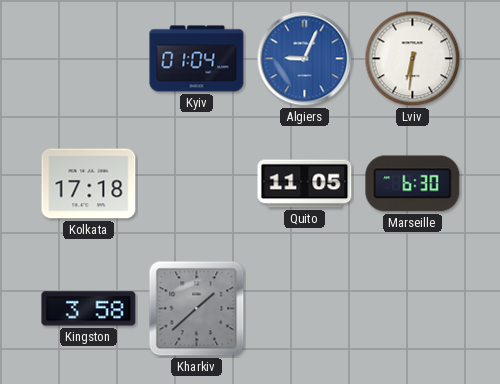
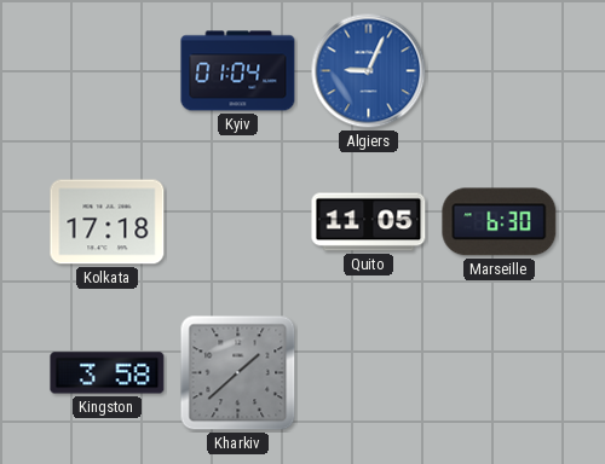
Lviv: 6:31 -> none (413, 59)
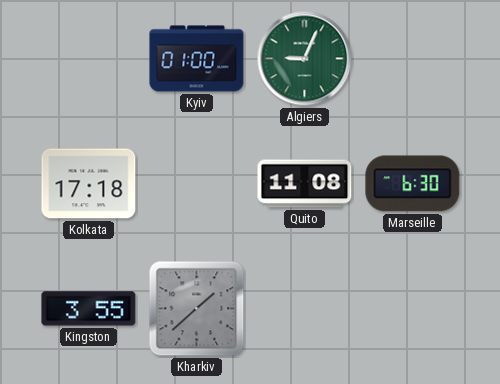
Kyiv: 01:04 -> 01:00 (197, 59)
Algiers dial: blue -> green (305, 59)
Quito: 11:05 -> 11:08 (305, 184)
Kingston: 3:58 -> 3:55 (89, 309)
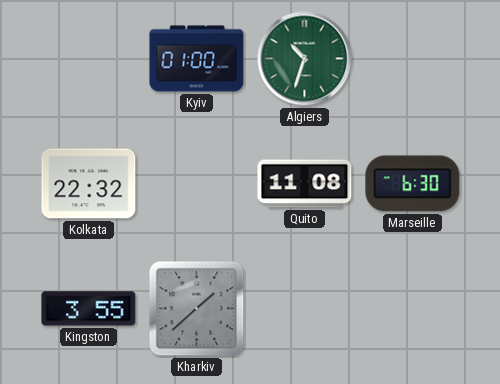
Algiers: 9:04 -> 10:33 (305, 59)
Kolkata: 17:18 -> 22:32 (89, 184)
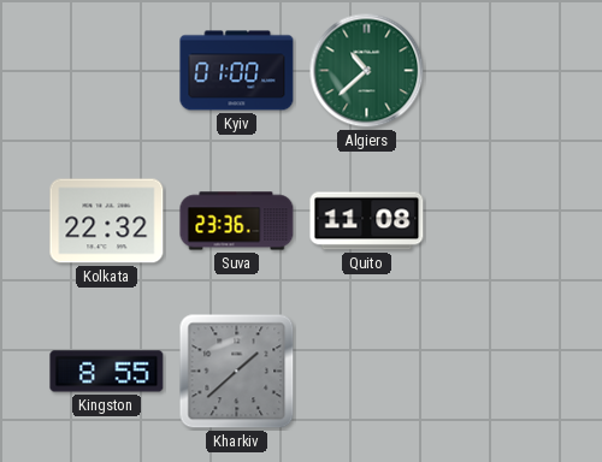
Algiers: 10:33 -> 10:38 (367, 71)
Suva: none -> 23:36 (237, 221)
Marseille: 6:30 -> none (413, 184)
Kingston: 3:55 -> 8:55 (107, 372)
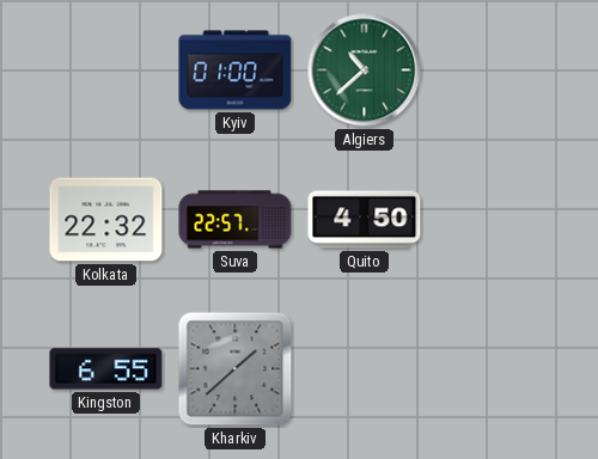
Suva: 23:36 -> 22:57 (236, 220)
Quito: 11:08 -> 4:50 (365, 220)
Kingston: 8:55 -> 6:55 (106, 369)
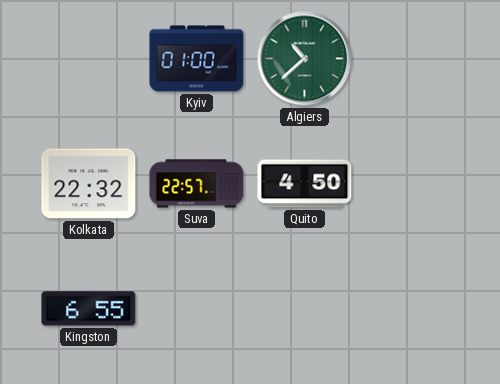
Kharkiv: 1:38 -> none (236, 369)
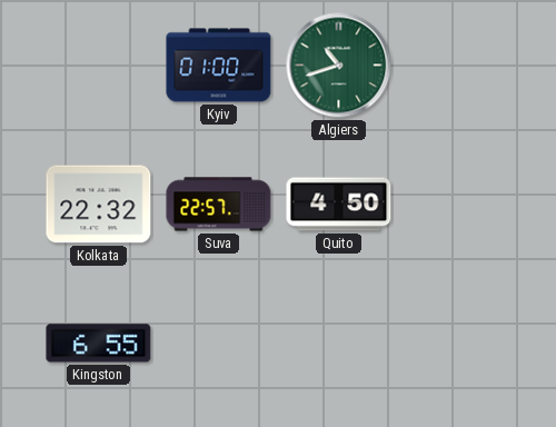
Algiers: 10:38 -> 10:42 (339, 66)
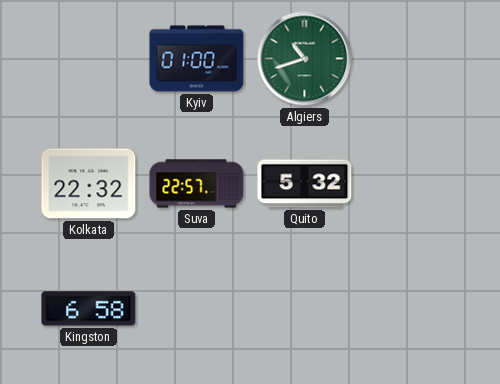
Quito: 4:50 -> 5:32 (305, 184)
Kingston: 6:55 -> 6:58 (89, 309)
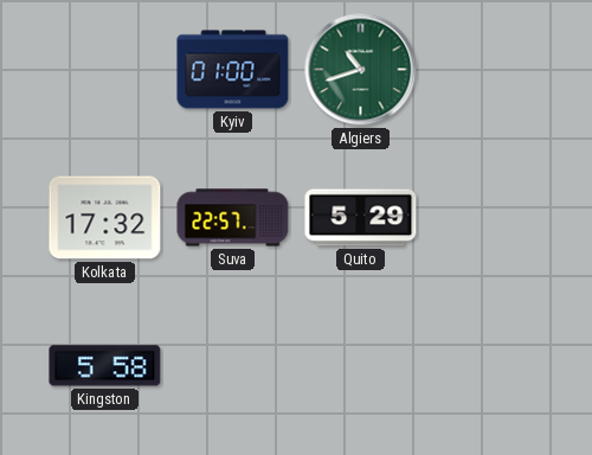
Kolkata: 22:32 -> 17:32 (105, 218)
Quito: 5:32 -> 5:29 (361, 218)
Kingston: 6:58 -> 5:58 (105, 366)
